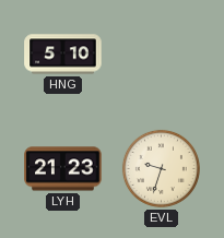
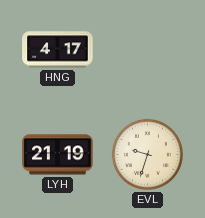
HNG: 5:10 -> 4:17 (58, 50)
LYH: 21:23 -> 21:19 (58, 155)
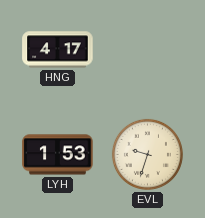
LYH: 21:19 -> 1:53 (58, 155)
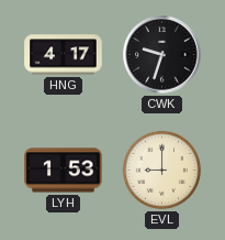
CWK: none -> 9:33 (162, 55)
EVL: 9:33 -> 9:00 (161, 170)
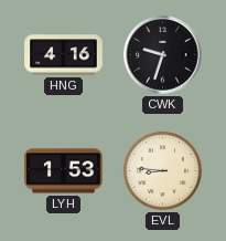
HNG: 4:17 -> 4:16 (64, 55)
EVL: 9:00 -> 8:46 (162, 170)
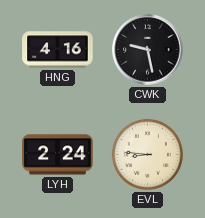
CWK: 9:33 -> 9:28 (148, 50)
LYH: 1:53 -> 2:24 (58, 155)
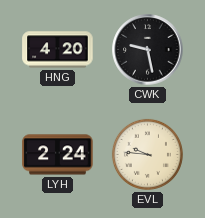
HNG: 4:16 -> 4:20 (58, 50)
EVL: 8:46 -> 9:46 (147, 154)
